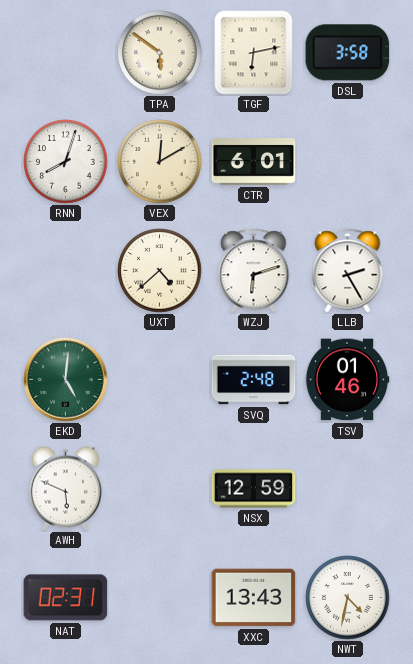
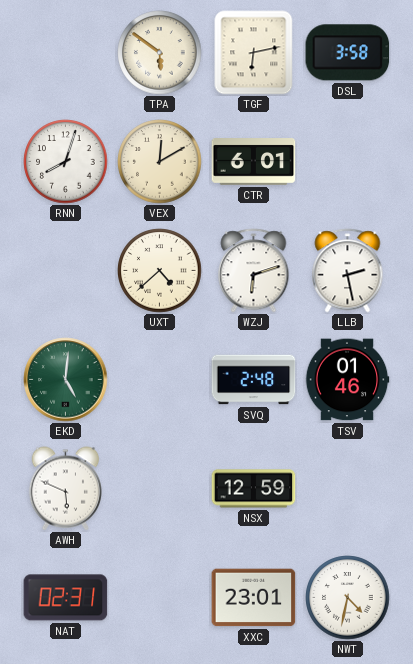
LLB: 2:25 -> 2:28 (348, 271)
XXC: 13:43 -> 23:01 (254, 598)
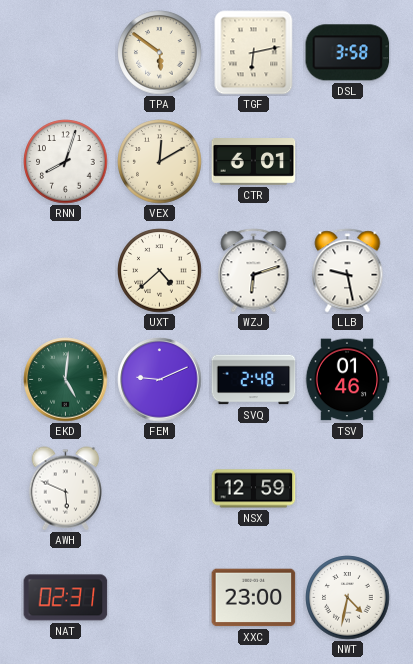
LLB: 2:28 -> 9:28 (348, 271)
FEM: none -> 9:11 (160, 380)
XXC: 23:01 -> 23:00 (254, 598)
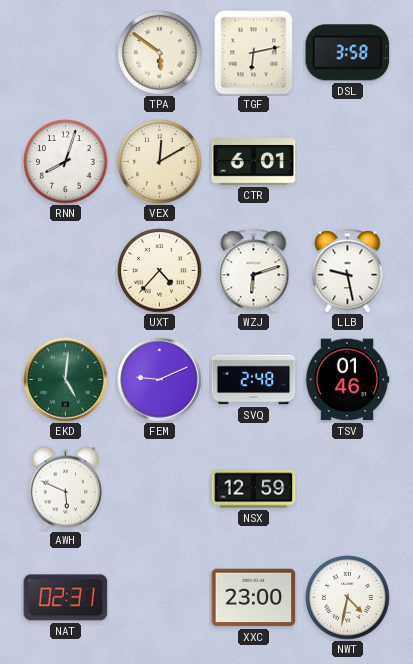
UXT: 4:38 -> 4:37 (160, 271)
